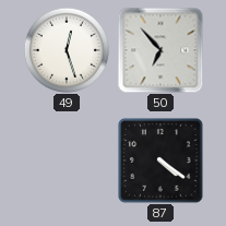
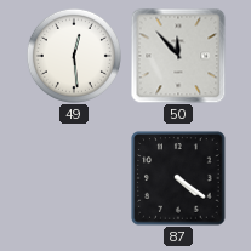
49: 12:27 -> 12:29 (74, 56)
50: 6:53 -> 11:53 (178, 56)
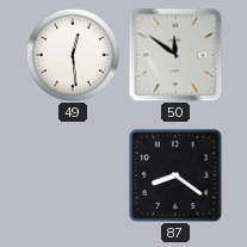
50: 11:53 -> 11:51 (175, 55)
87: 4:21 -> 8:21 (175, 175)
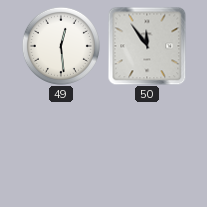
50: 11:51 -> 11:54 (147, 46)
87: 8:21 -> none (175, 175)
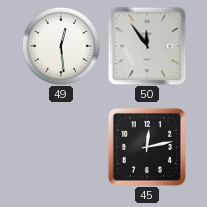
45: none -> 12:13 (147, 147)
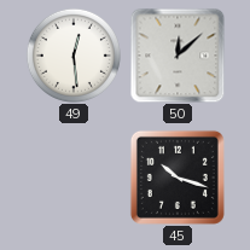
50: 11:54 -> 12:08 (178, 56)
45: 12:13 -> 10:18 (178, 178)
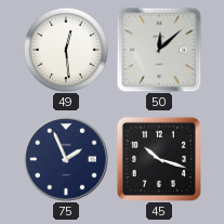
75: none -> 1:56 (67, 160)
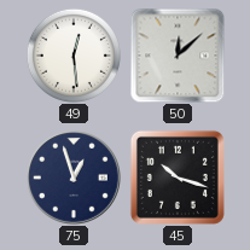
75: 1:56 -> 12:57 (75, 179)
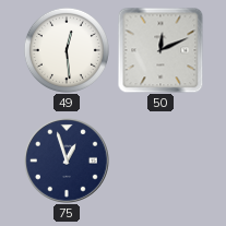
50: 12:08 -> 12:11 (160, 50)
45: 10:18 -> none (178, 178)
